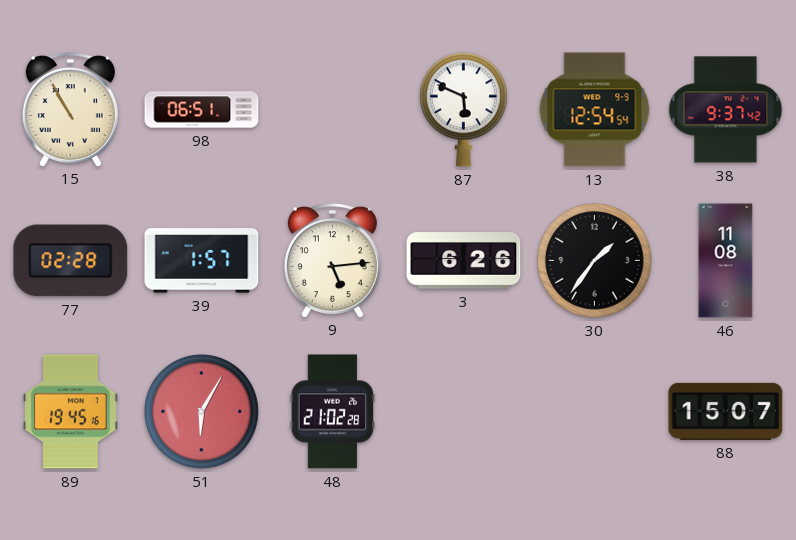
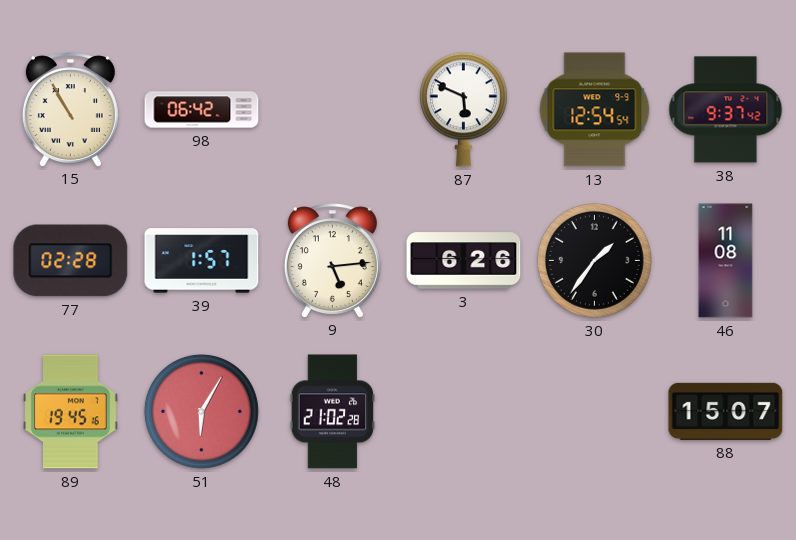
98: 06:51 -> 06:42 (202, 110)
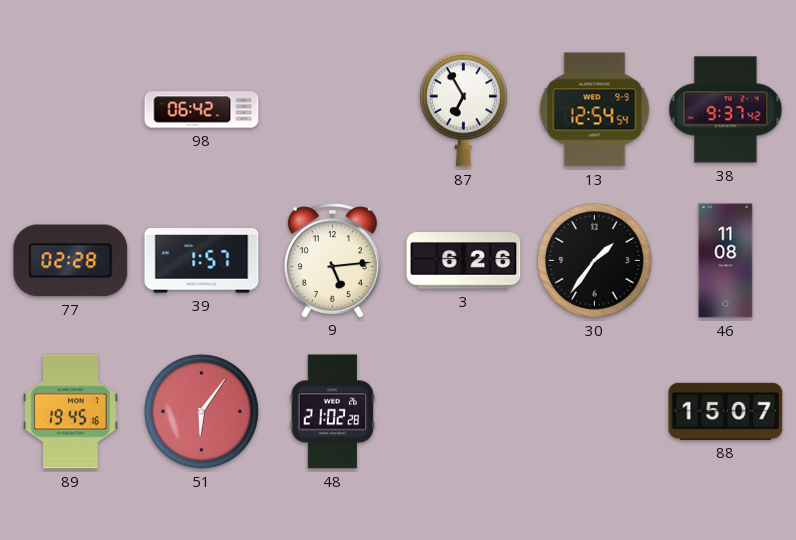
15: 10:55 -> none (70, 109)
87: 5:49 -> 6:55 (463, 110)
51: 6:05 -> 6:06 (201, 411)
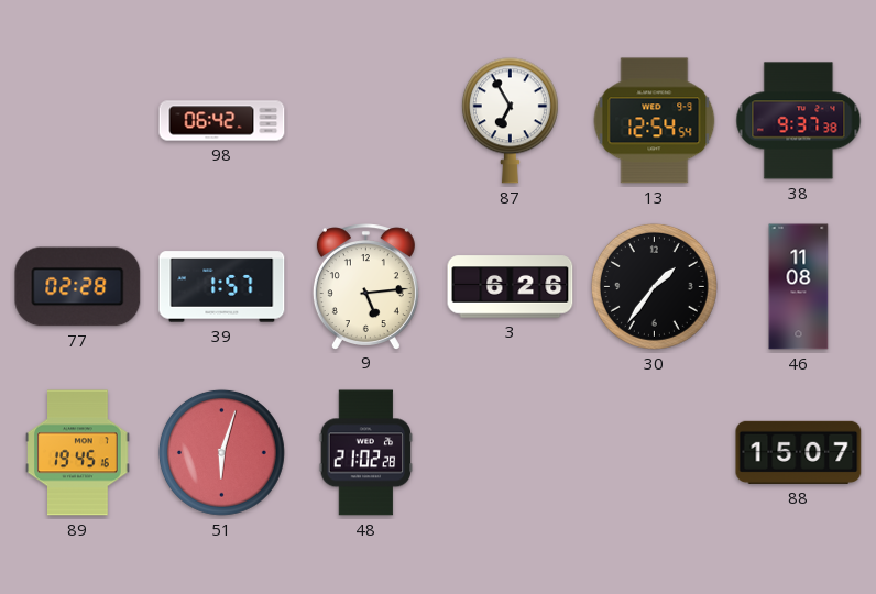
38: 9:37:42 -> 9:37:38 (799, 121)
51: 6:06 -> 6:03 (221, 452)
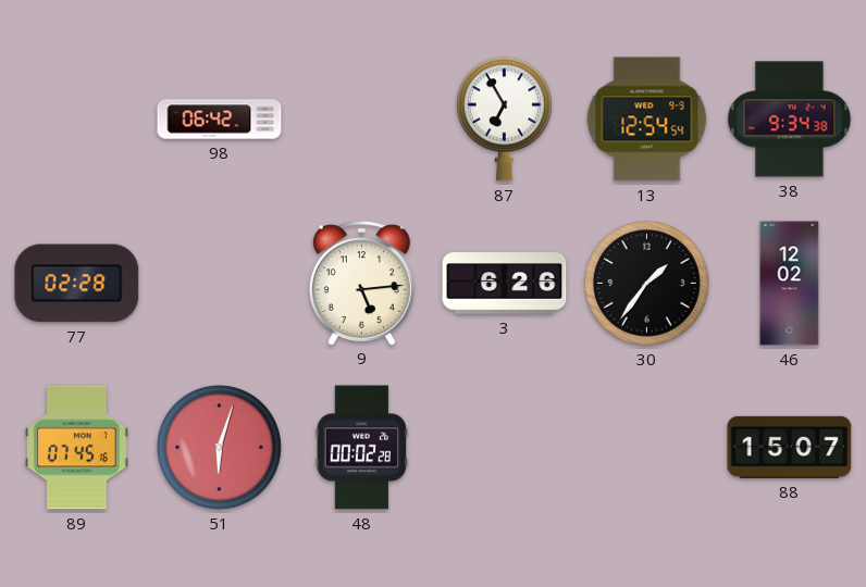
38: 9:37 -> 9:34 (790, 120)
39: 1:57 -> none (222, 287)
46: 11:08 -> 12:02 (790, 284)
89: 19:45 -> 07:45 (77, 448)
48: 21:02 -> 00:02 (362, 448)
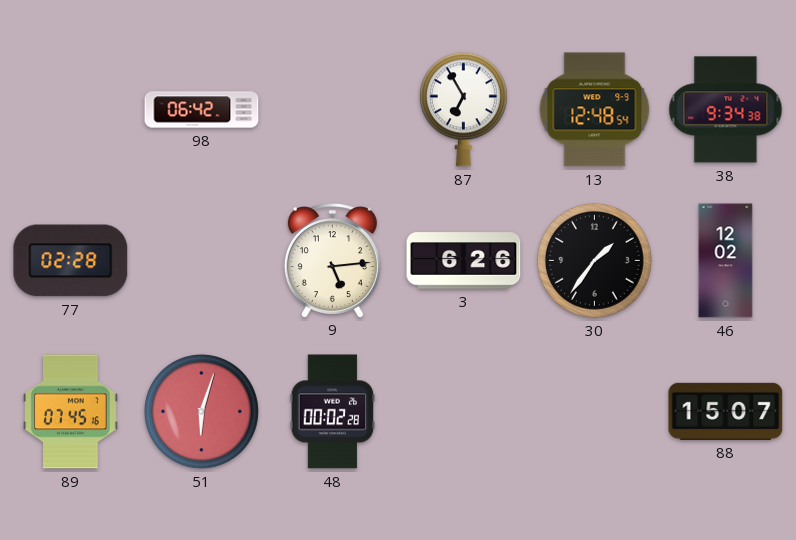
13: 12:54 -> 12:48 (595, 110)
